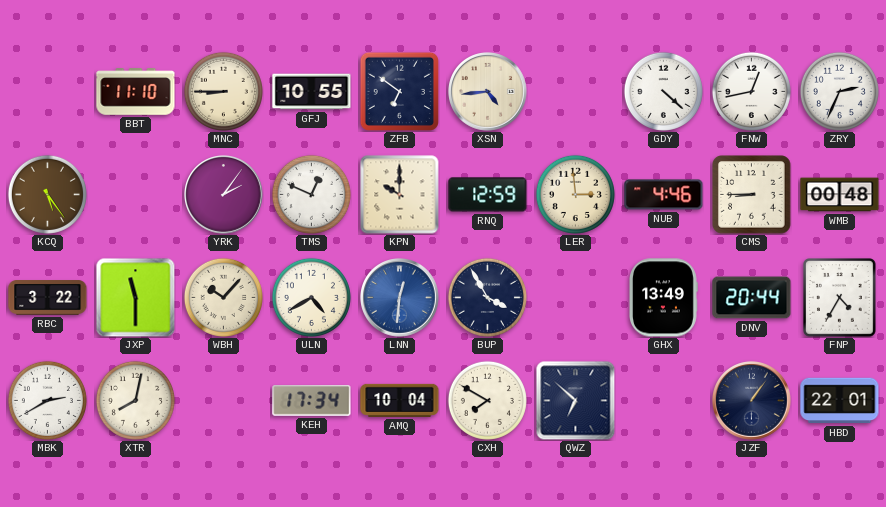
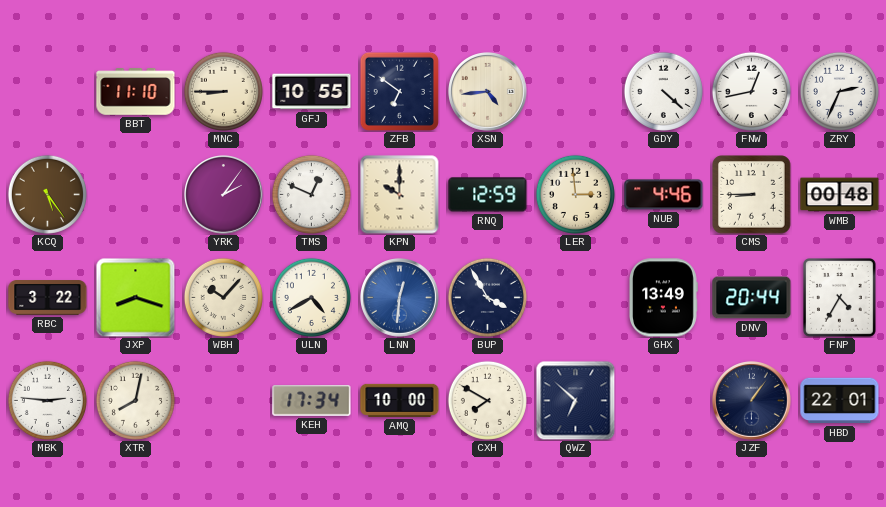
JXP: 11:30 -> 8:18 (135, 297)
MBK: 2:40 -> 2:46 (47, 400)
AMQ: 10:04 -> 10:00 (400, 400)
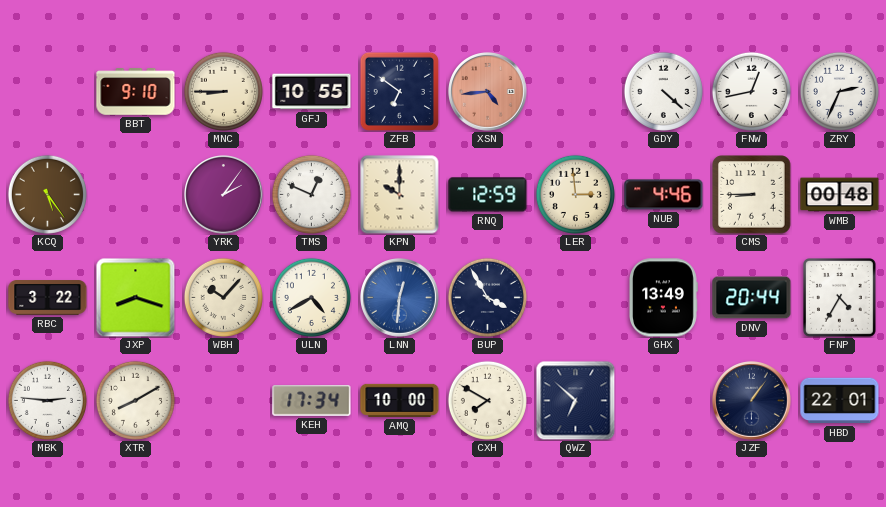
BBT: 11:10 -> 9:10 (136, 92)
XSN dial: cream -> salmon (488, 92)
XTR: 8:02 -> 8:10 (135, 400)
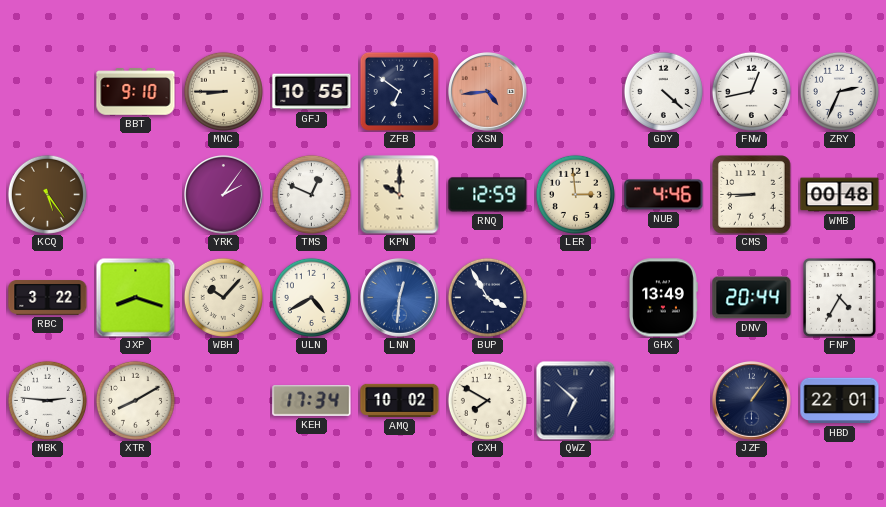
AMQ: 10:00 -> 10:02 (400, 400)
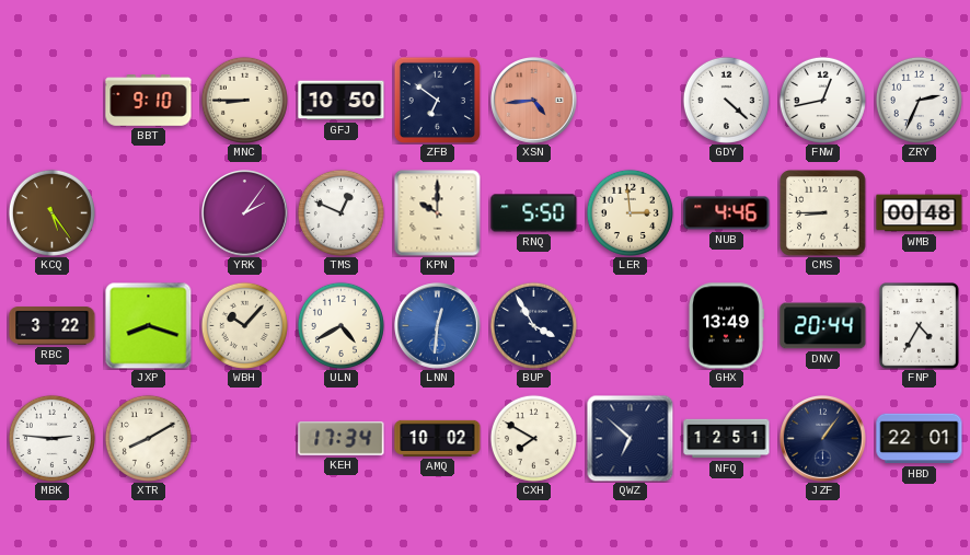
GFJ: 10:55 -> 10:50 (342, 101)
RNQ: 12:59 -> 5:50 (534, 213)
NFQ: none -> 12:51 (727, 439)
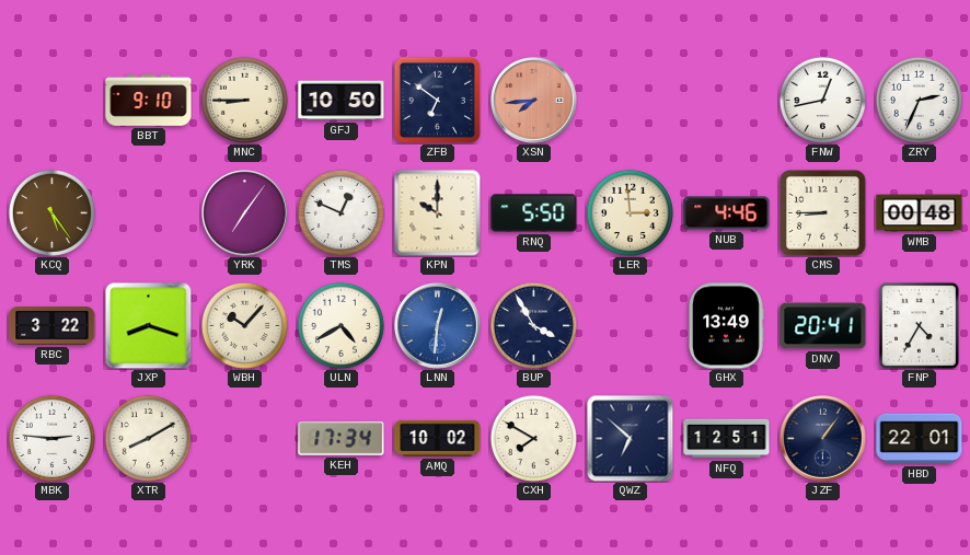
XSN: 4:44 -> 7:44 (534, 101)
GDY: 4:22 -> none (726, 100)
YRK: 2:06 -> 7:06 (245, 213)
DNV: 20:44 -> 20:41 (823, 326)
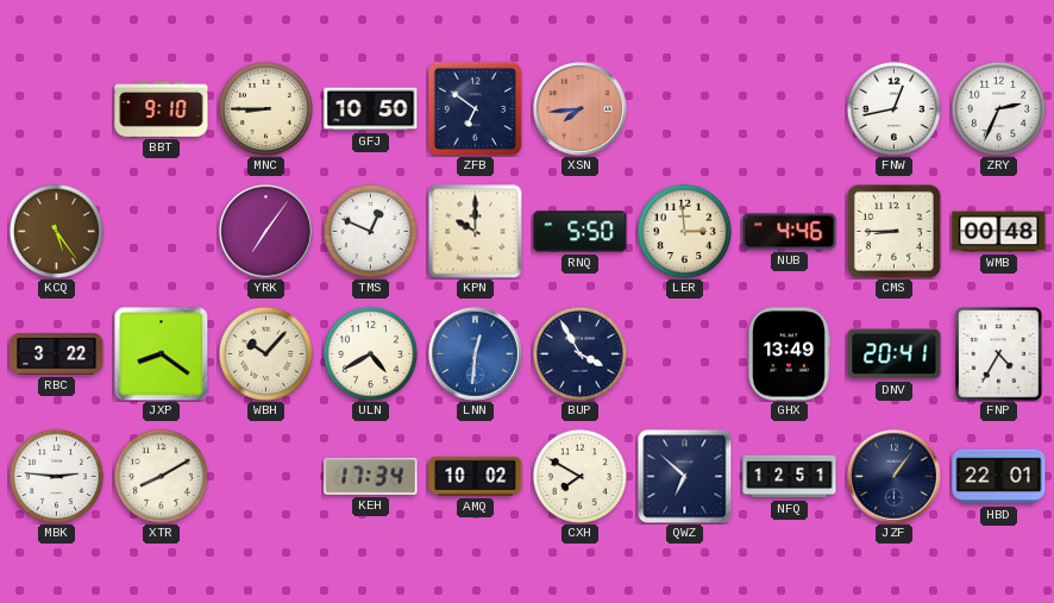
JXP: 8:18 -> 8:21 (161, 353)
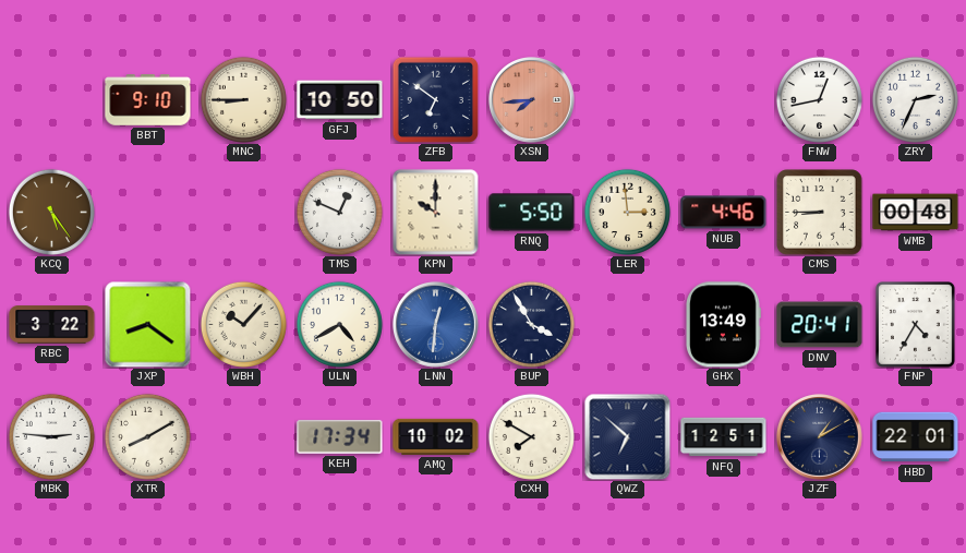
YRK: 7:06 -> none (266, 232)
JZF: 1:06 -> 1:10 (820, 437)
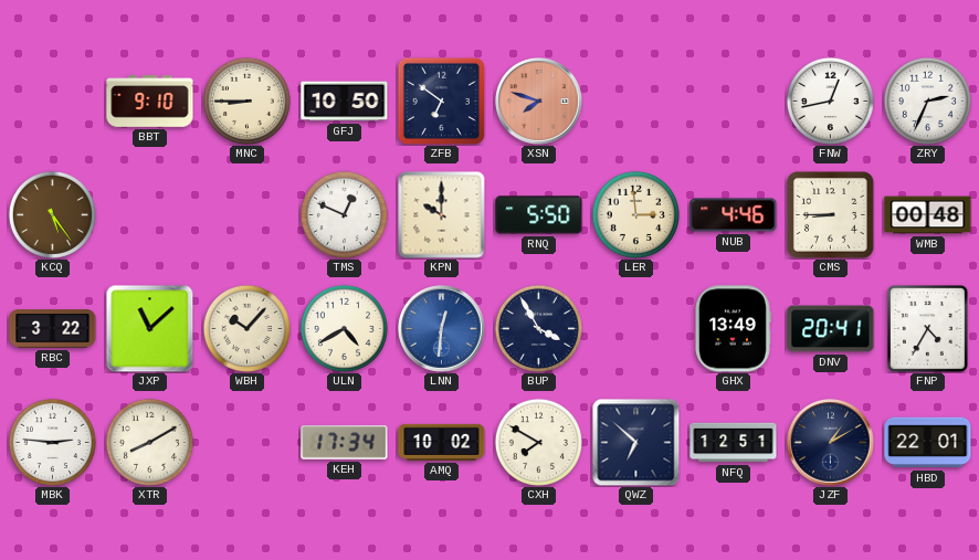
XSN: 7:44 -> 7:48 (539, 102)
JXP: 8:21 -> 11:08 (149, 328)
